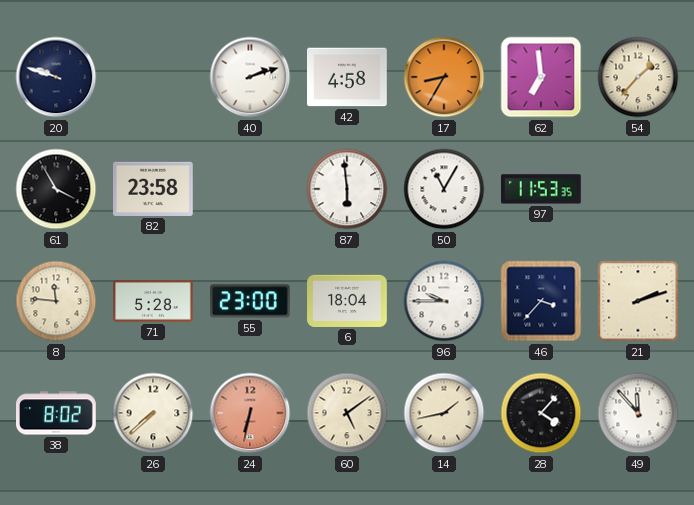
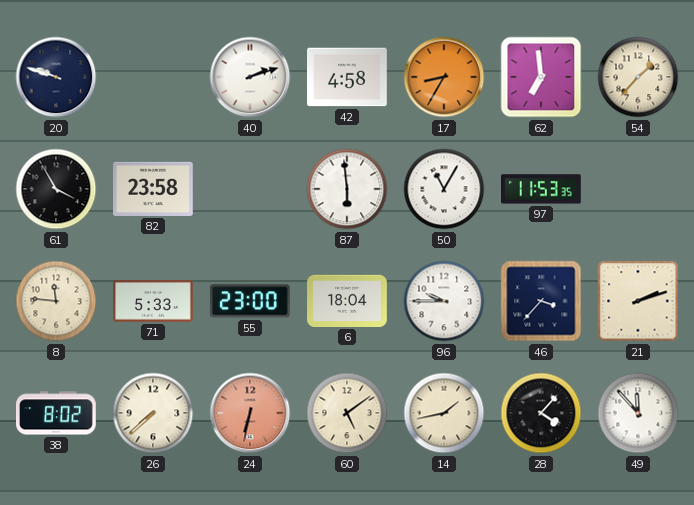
71: 5:28 -> 5:33 (153, 301)
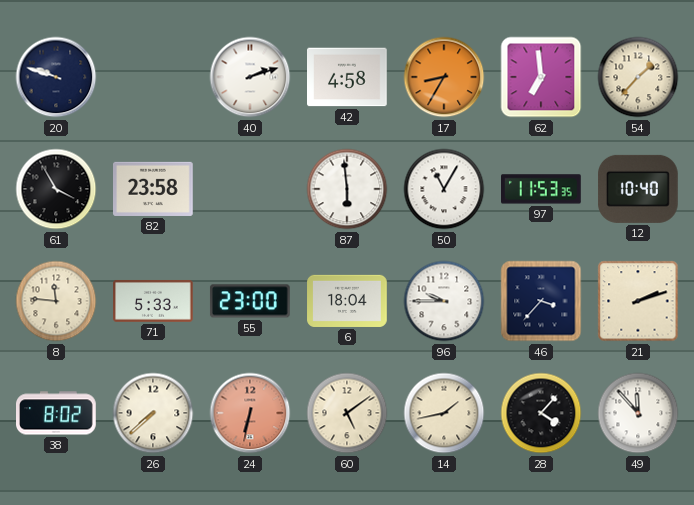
12: none -> 10:40 (639, 189)
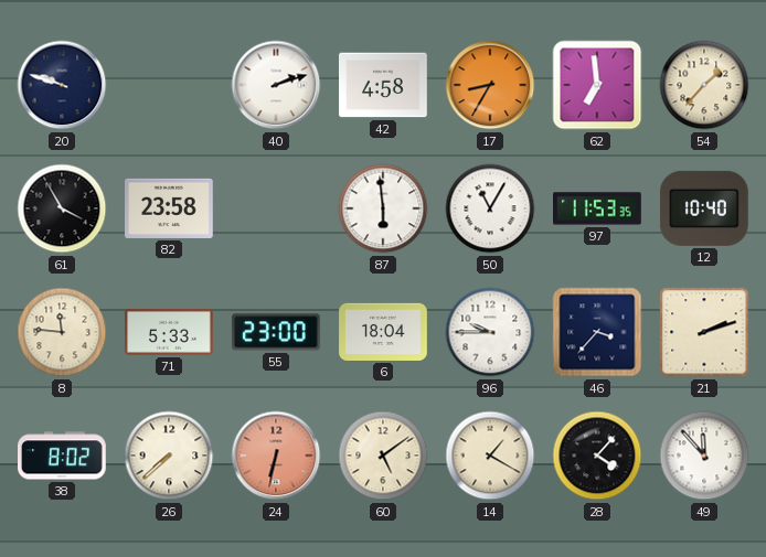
14: 1:43 -> 1:20 (490, 456)
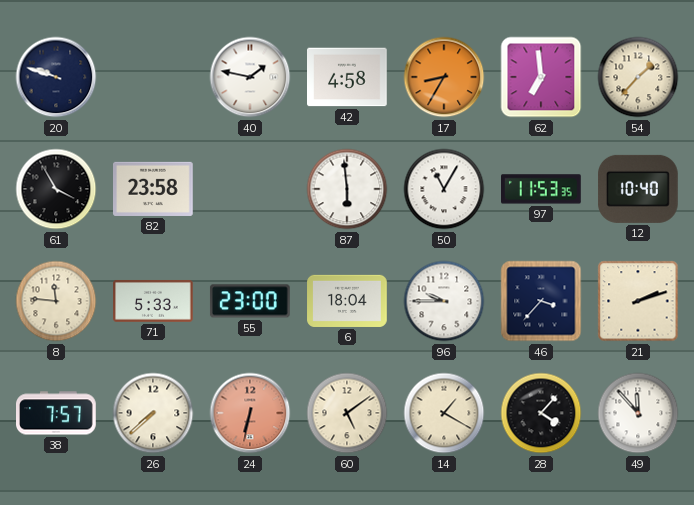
40: 2:12 -> 1:47 (250, 77)
38: 8:02 -> 7:57 (57, 413)
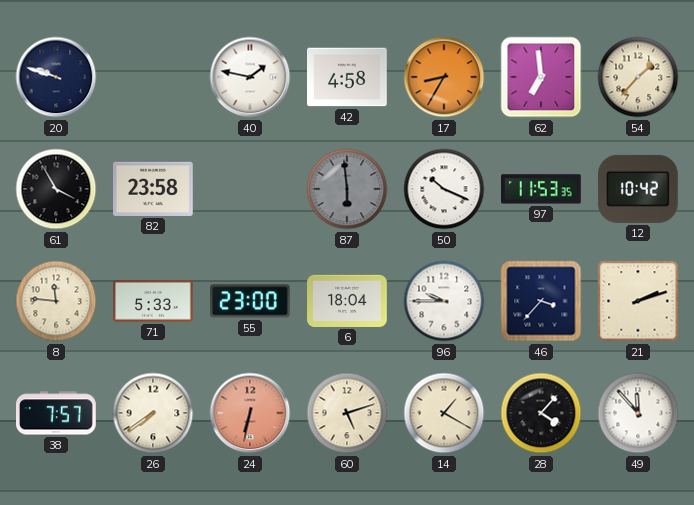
87 dial: white -> grey (347, 189)
50: 11:05 -> 10:19 (444, 189)
12: 10:40 -> 10:42 (639, 189)
26: 7:38 -> 7:39 (153, 413)
60: 5:09 -> 5:12 (347, 413)
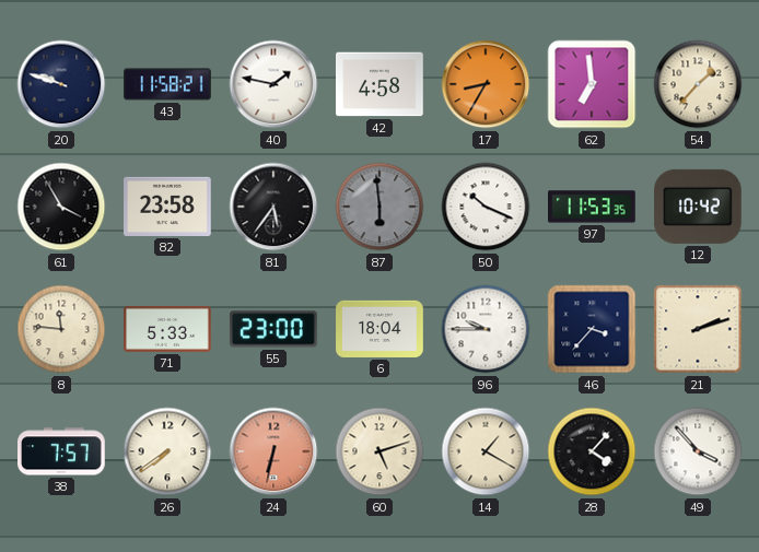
43: none -> 11:58 (167, 84)
81: none -> 5:36 (273, 207)
49: 11:53 -> 3:53 (698, 451)
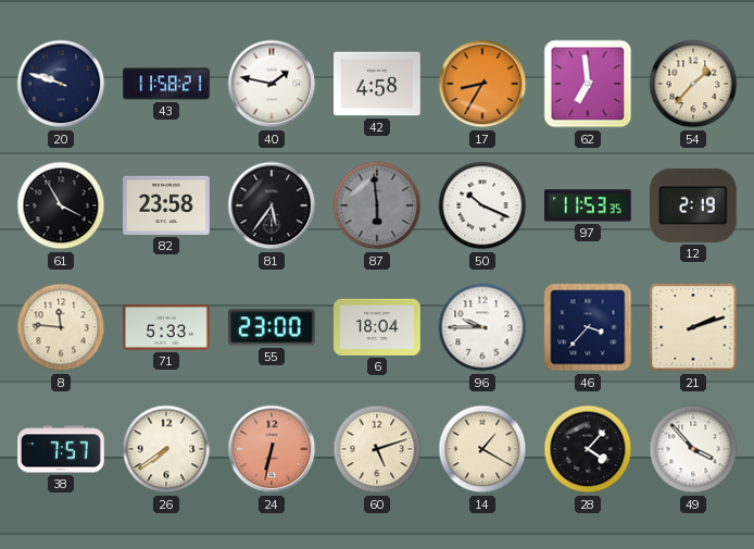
12: 10:42 -> 2:19 (694, 205)
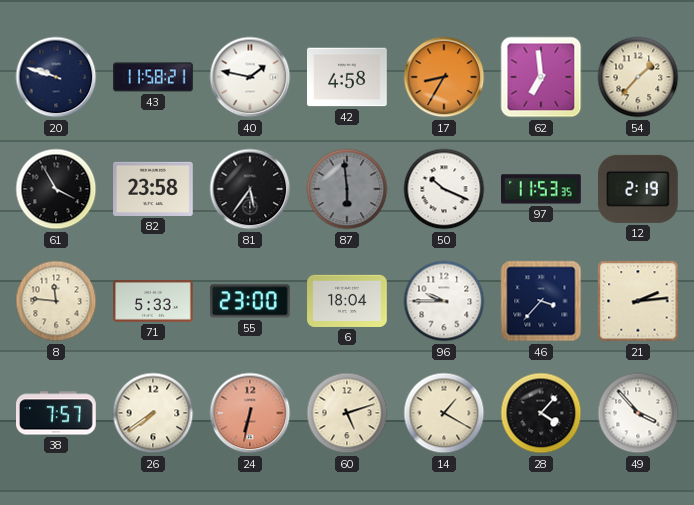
21: 2:12 -> 2:14 (638, 301)
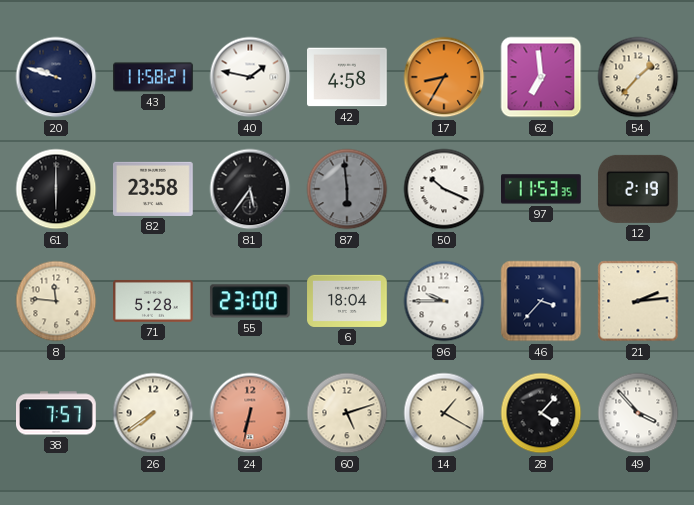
61: 3:55 -> 6:00 (56, 189)
71: 5:33 -> 5:28 (153, 301)
